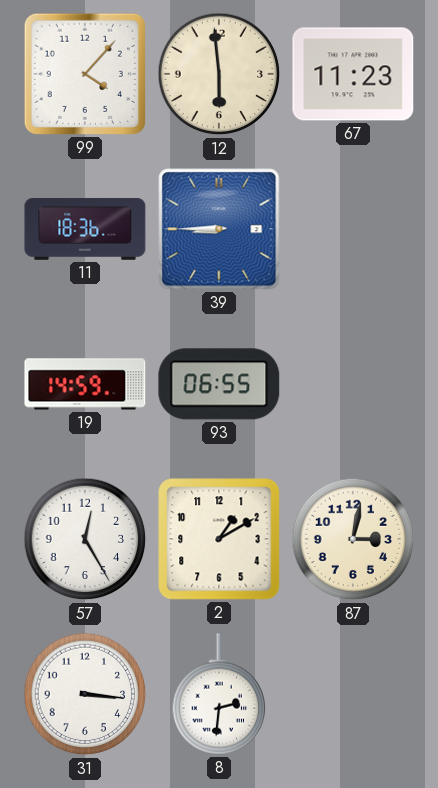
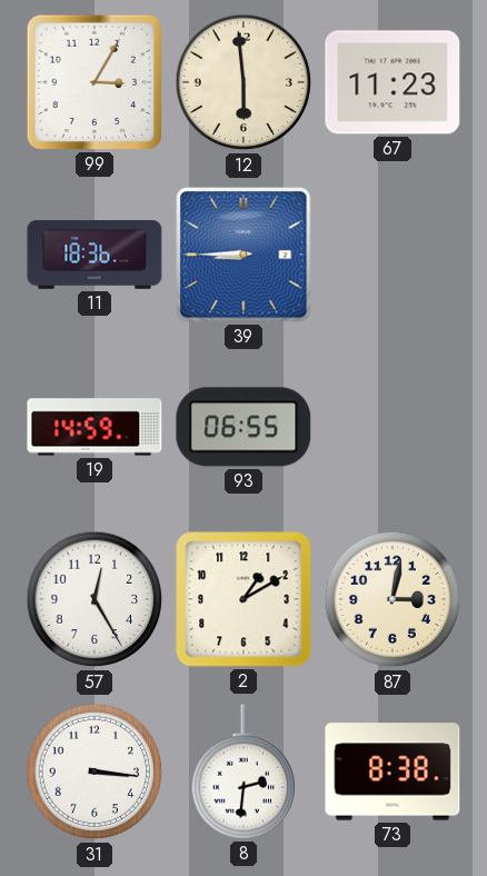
99: 4:07 -> 3:05 (95, 82)
73: none -> 8:38 (392, 772)
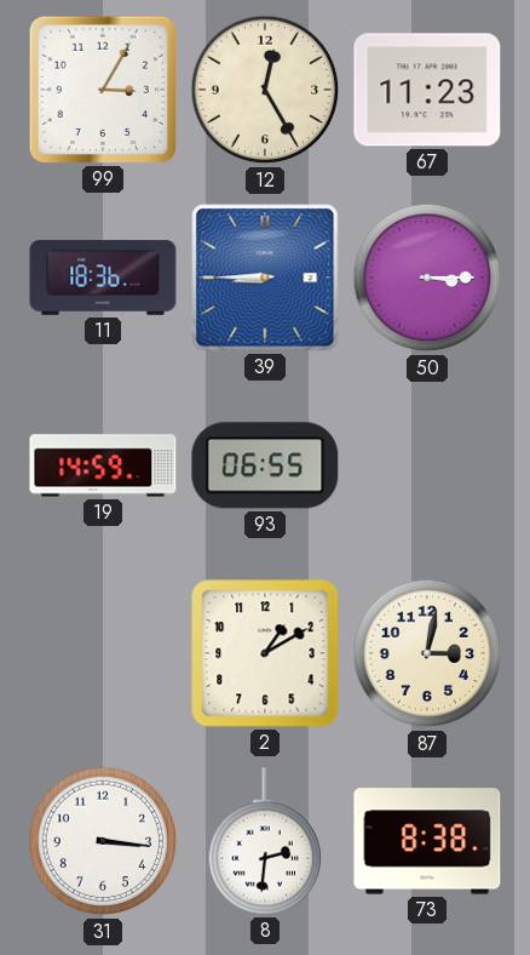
12: 5:59 -> 12:25 (265, 90)
50: none -> 3:15 (427, 278)
57: 12:25 -> none (95, 599)
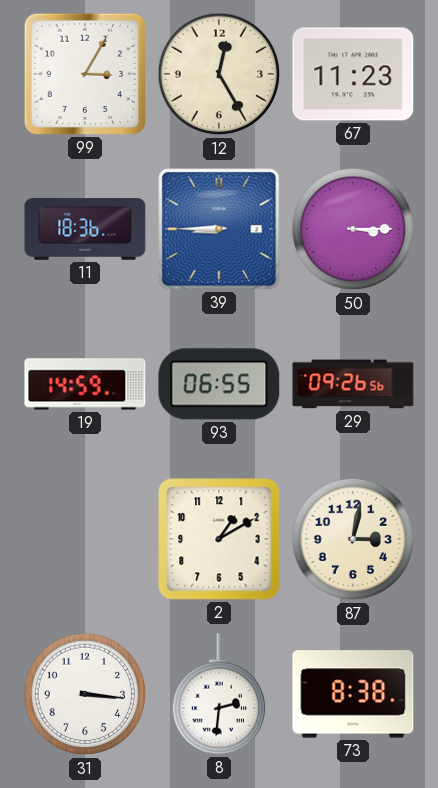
29: none -> 09:26 (353, 384)
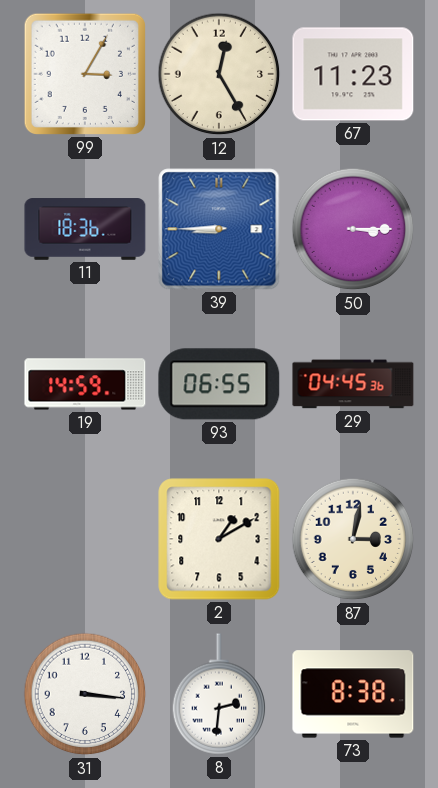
29: 09:26 -> 04:45 (353, 384)
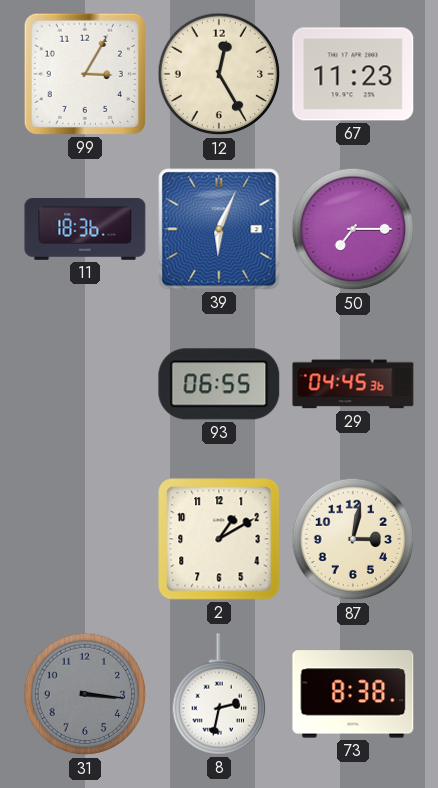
39: 8:45 -> 6:04 (219, 229)
50: 3:15 -> 7:15 (353, 229)
19: 14:59 -> none (85, 384)
31 dial: white -> grey (85, 694)
8: 2:31 -> 2:32 (219, 694)
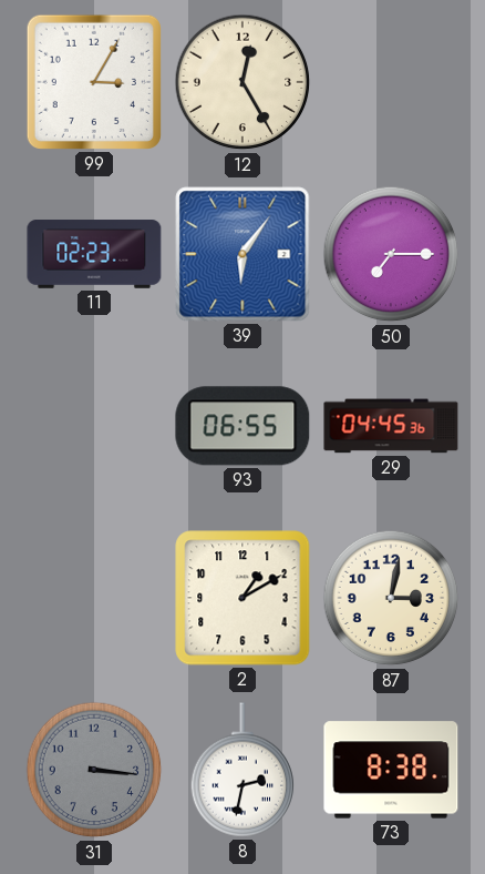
67: 11:23 -> none (353, 74)
11: 18:36 -> 02:23 (94, 254)
39: 6:04 -> 6:06 (242, 254)
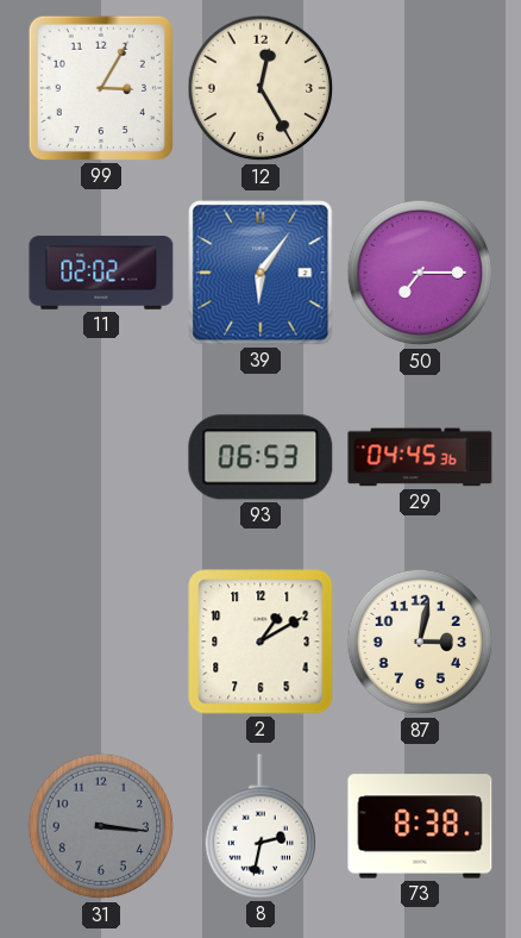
11: 02:23 -> 02:02 (101, 273)
93: 06:55 -> 06:53 (260, 457)
